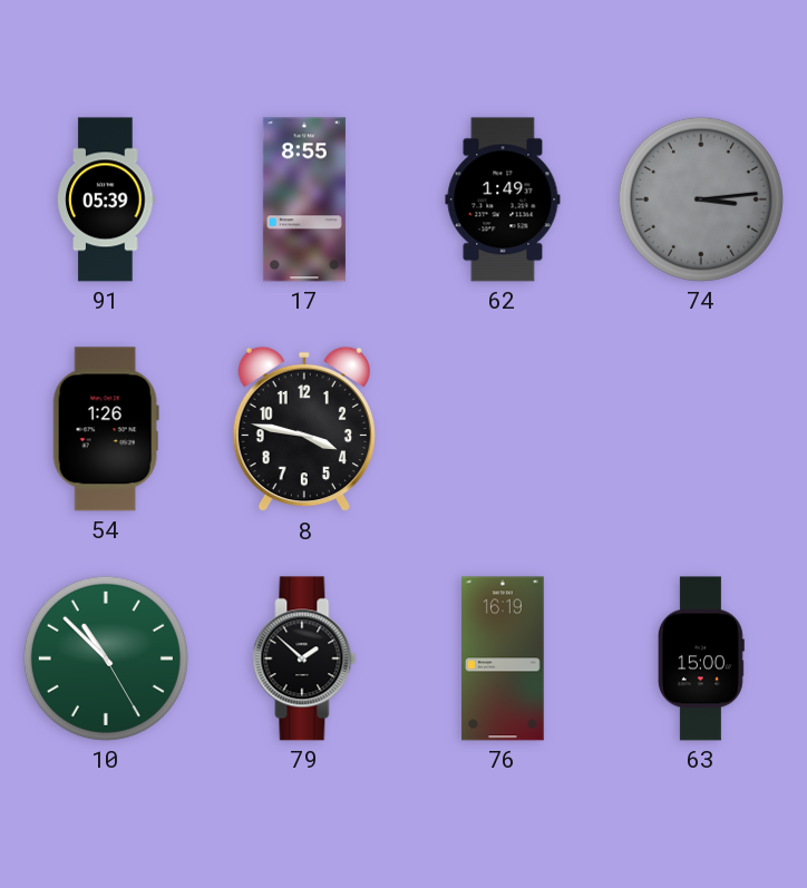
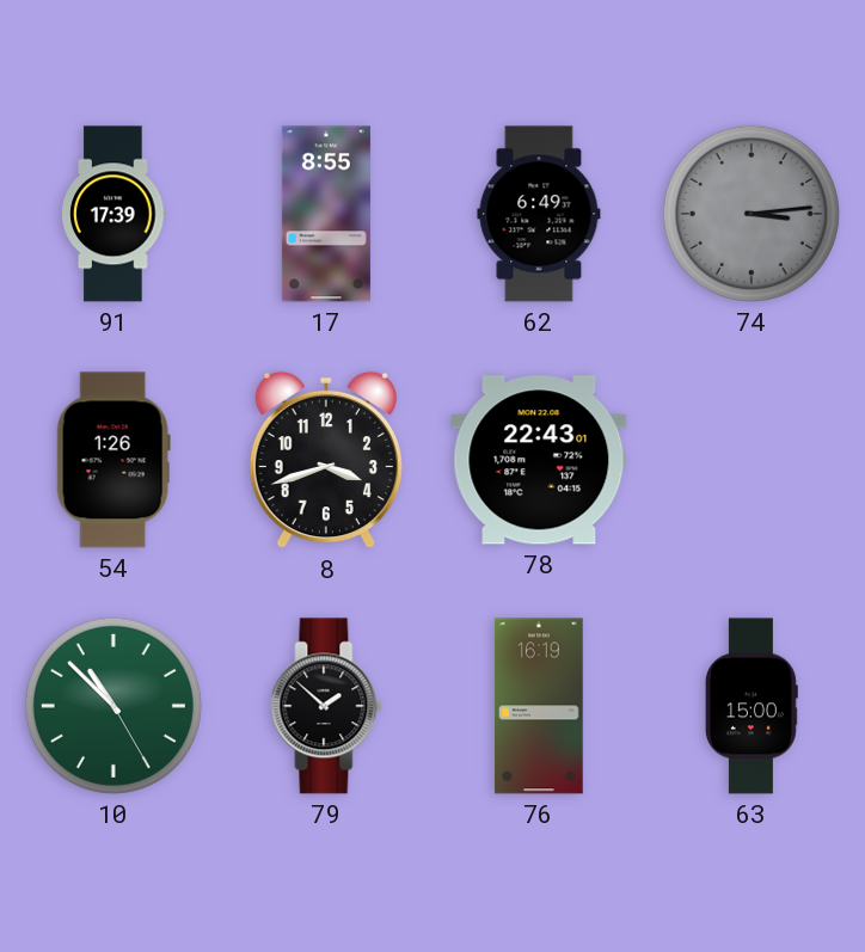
91: 05:39 -> 17:39 (114, 214)
62: 1:49 -> 6:49 (539, 214)
8: 3:47 -> 3:42 (326, 460)
78: none -> 22:43 (539, 460)
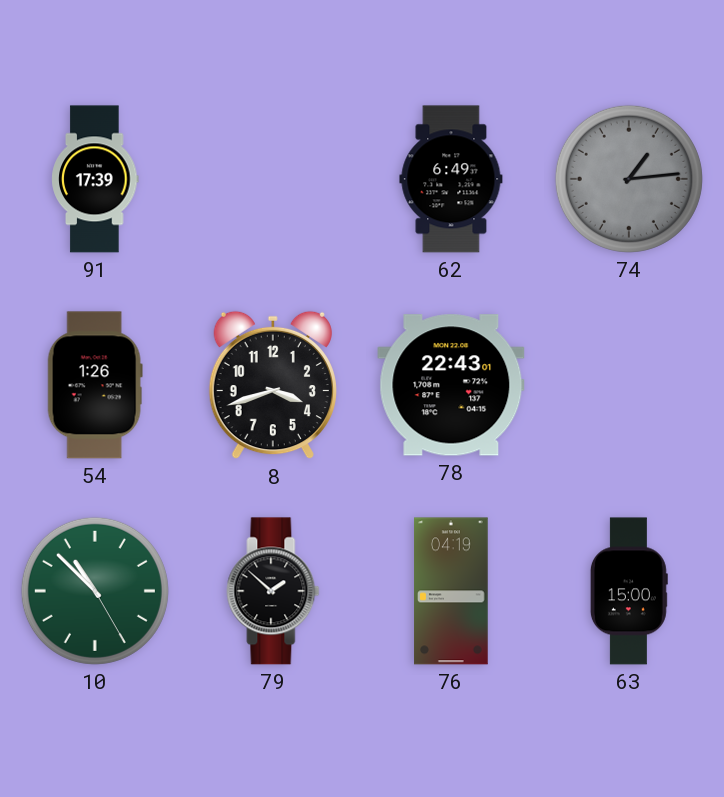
17: 8:55 -> none (326, 214)
74: 3:14 -> 1:14 (629, 179)
76: 16:19 -> 04:19 (451, 591)
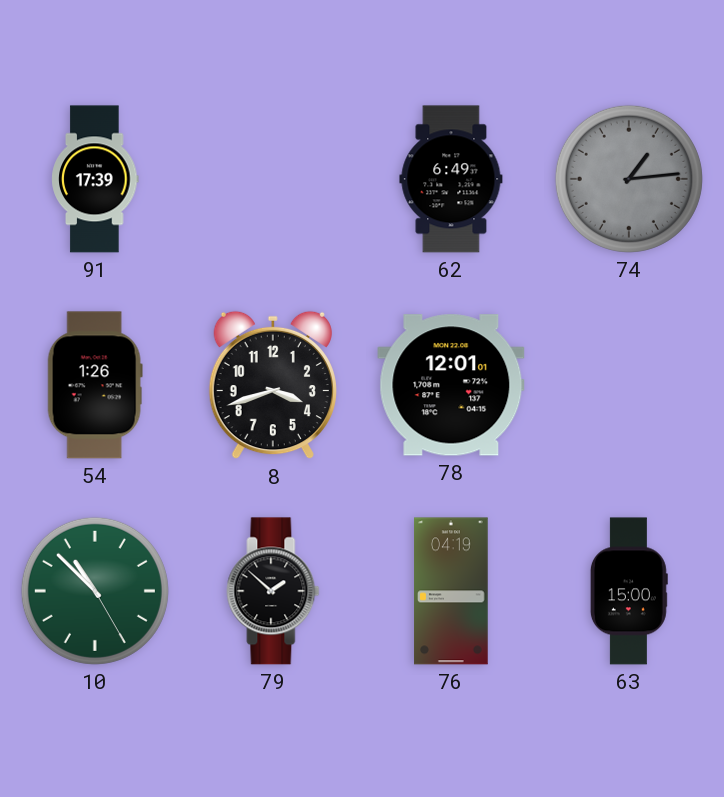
78: 22:43 -> 12:01 (451, 385)
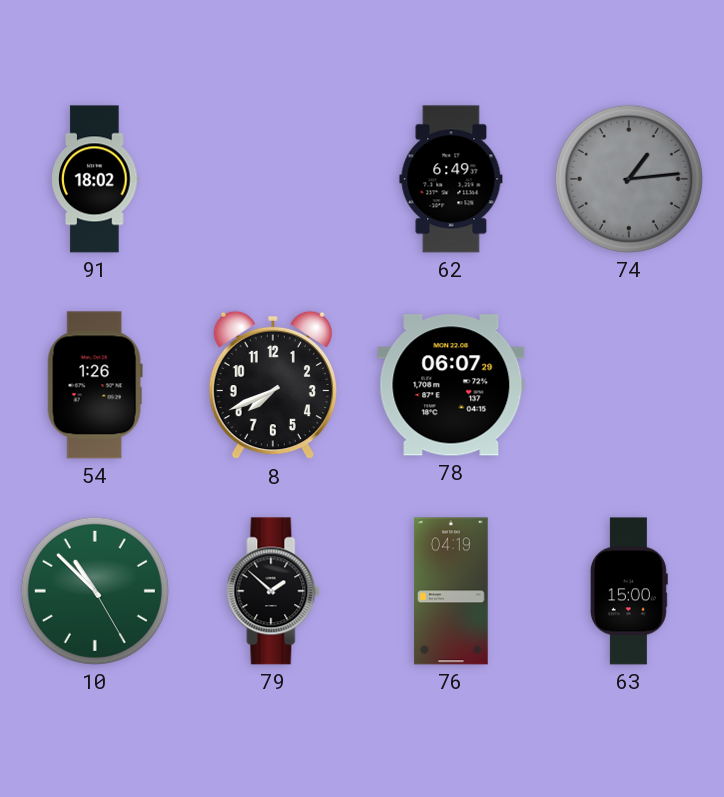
91: 17:39 -> 18:02 (95, 179)
8: 3:42 -> 7:41 (273, 385)
78: 12:01 -> 06:07 (451, 385)
